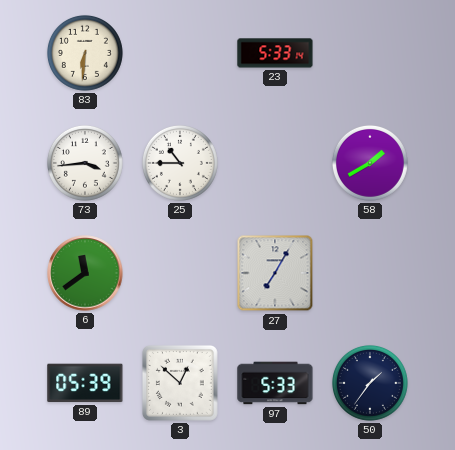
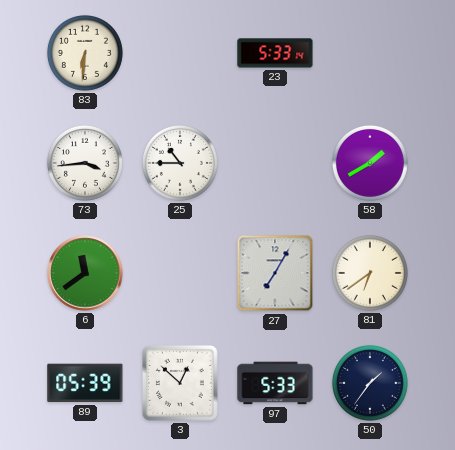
81: none -> 6:39 (370, 273)
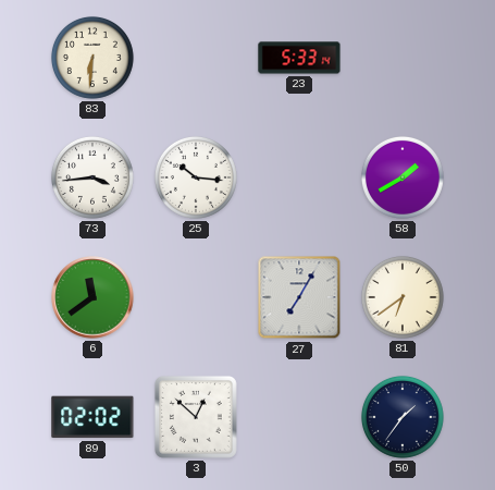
25: 10:45 -> 10:16 (196, 177)
89: 05:39 -> 02:02 (92, 417)
97: 5:33 -> none (275, 383)
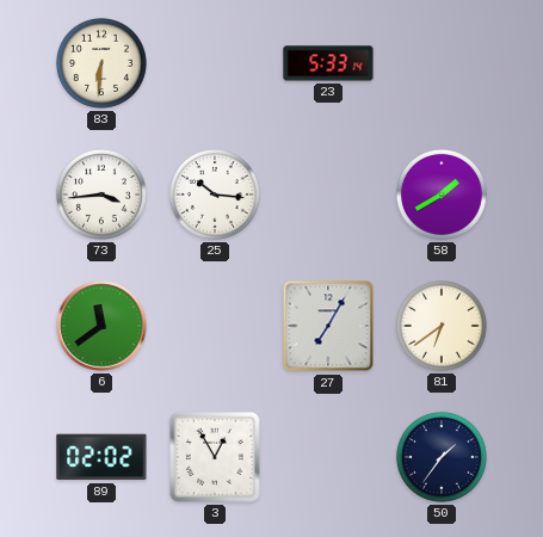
3: 12:52 -> 12:55 (215, 457)
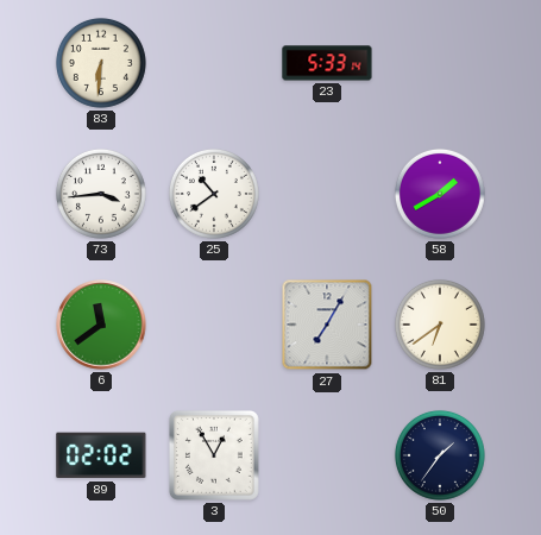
25: 10:16 -> 10:39 (214, 194)
